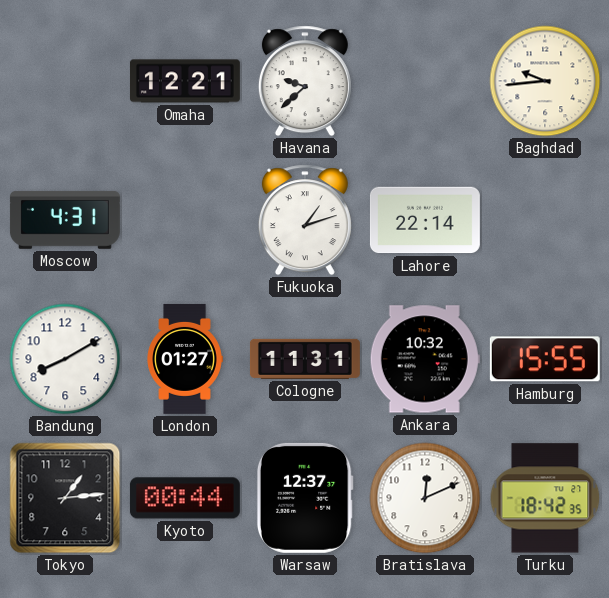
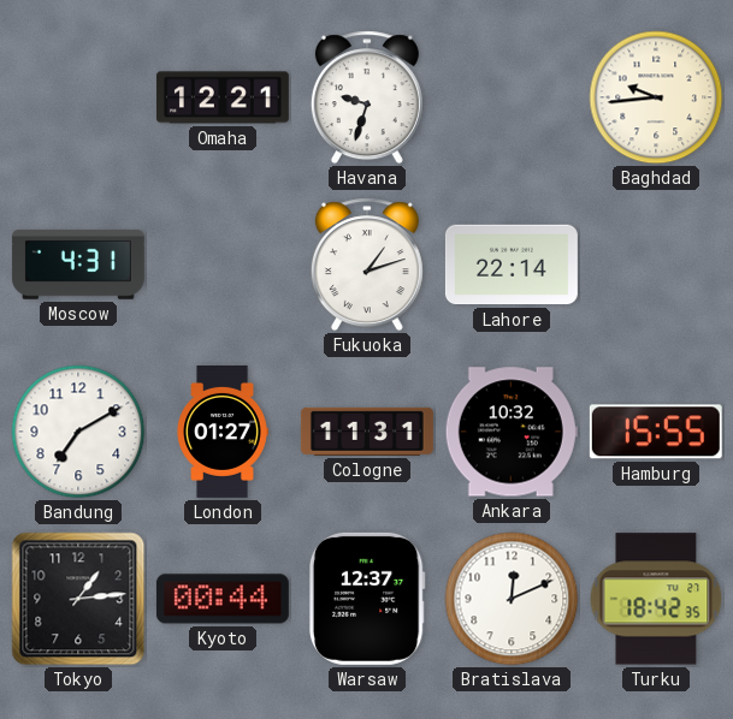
Havana: 9:38 -> 9:33 (367, 97)
Bandung: 8:10 -> 7:10 (78, 432)
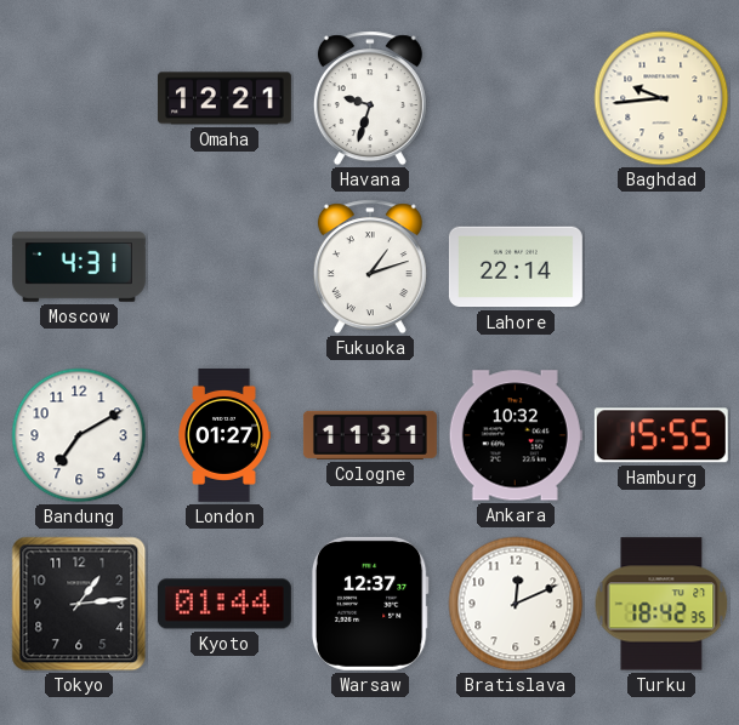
Kyoto: 00:44 -> 01:44 (224, 604)
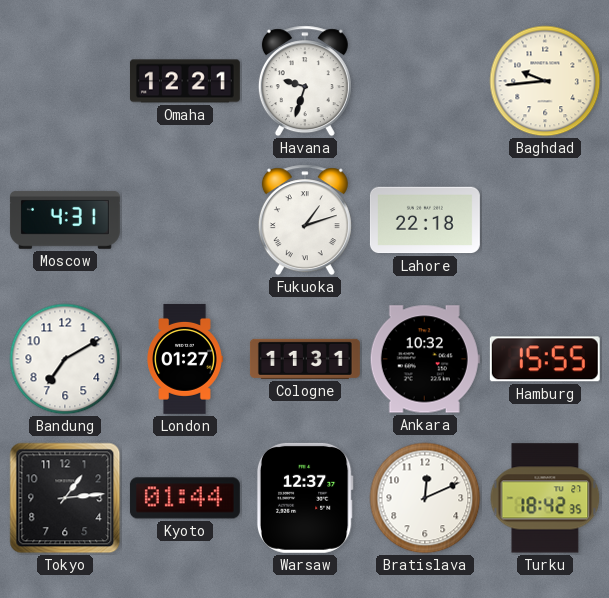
Lahore: 22:14 -> 22:18 (425, 220)
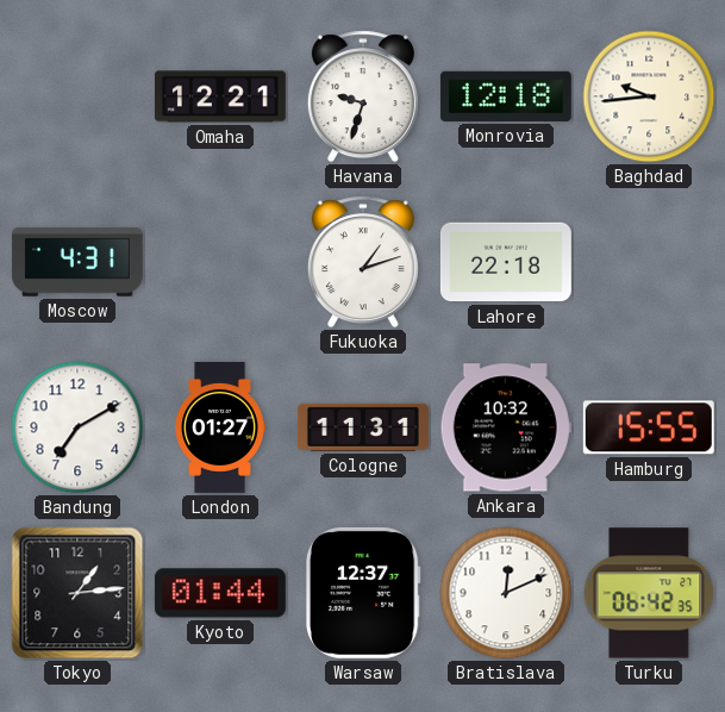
Monrovia: none -> 12:18 (506, 96)
Turku: 18:42 -> 06:42 (649, 593)
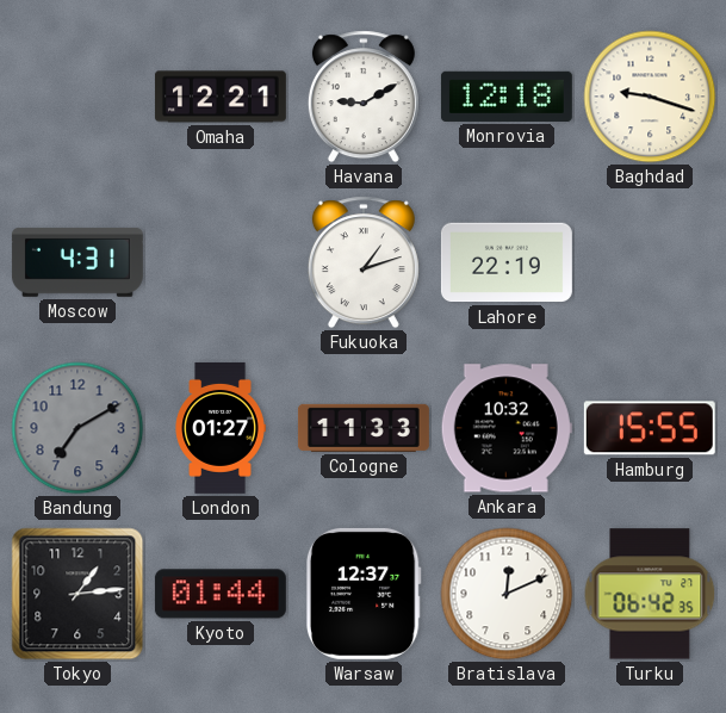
Havana: 9:33 -> 9:10 (364, 97)
Baghdad: 9:44 -> 9:18 (650, 97)
Lahore: 22:18 -> 22:19 (507, 262)
Bandung dial: white -> grey (77, 428)
Cologne: 11:31 -> 11:33 (364, 428)
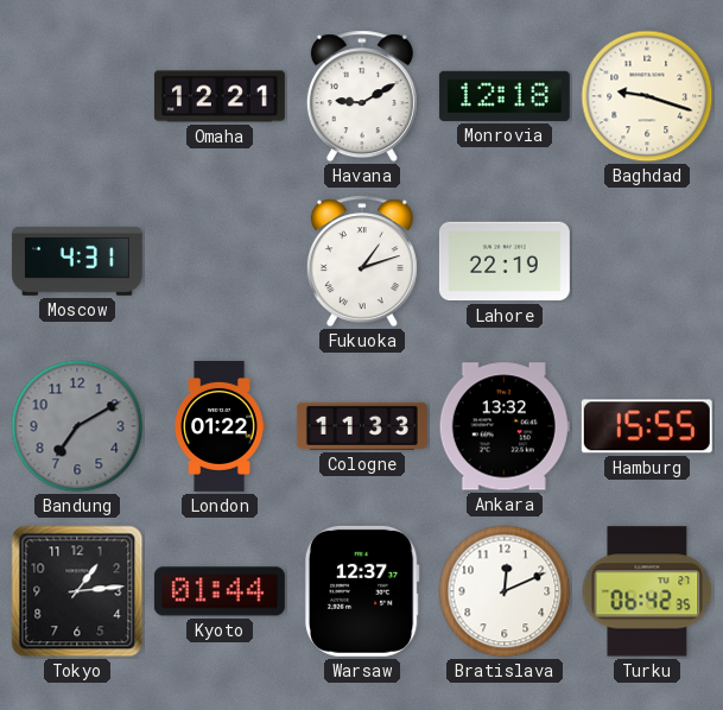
London: 01:27 -> 01:22 (220, 426)
Ankara: 10:32 -> 13:32 (505, 426)
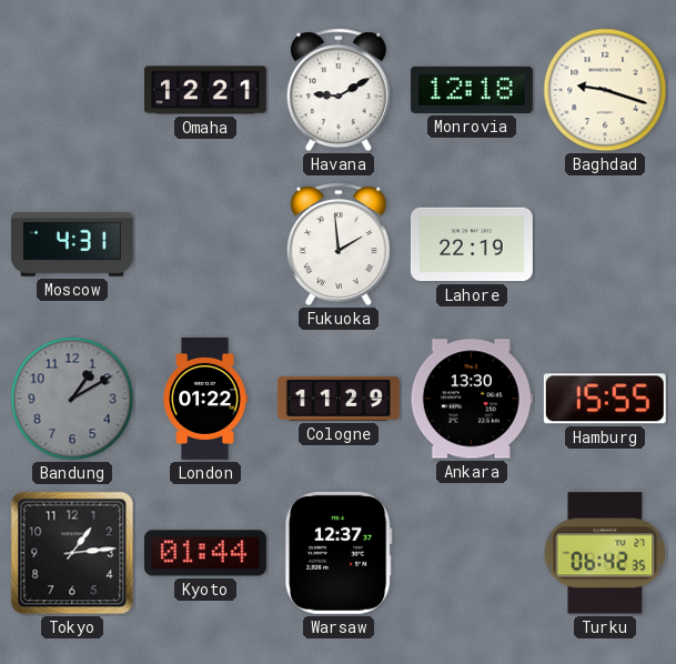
Fukuoka: 1:12 -> 1:59 (339, 244)
Bandung: 7:10 -> 1:10 (72, 399)
Cologne: 11:33 -> 11:29 (339, 399)
Ankara: 13:32 -> 13:30 (472, 399)
Bratislava: 12:11 -> none (505, 591)
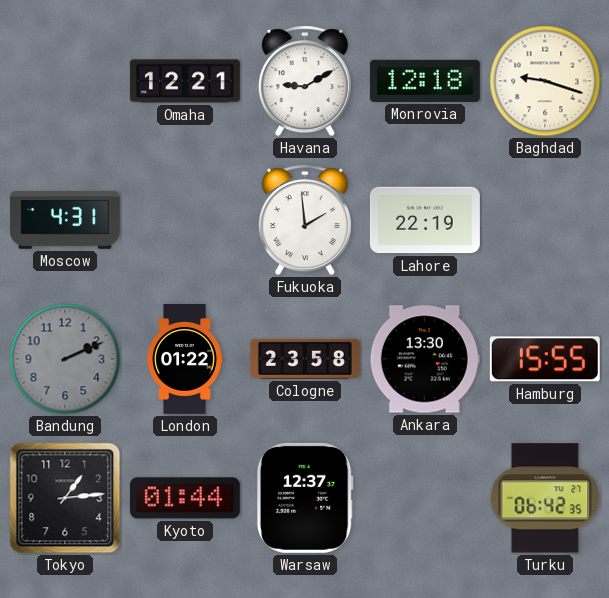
Bandung: 1:10 -> 2:11 (65, 359)
Cologne: 11:29 -> 23:58 (305, 359)
